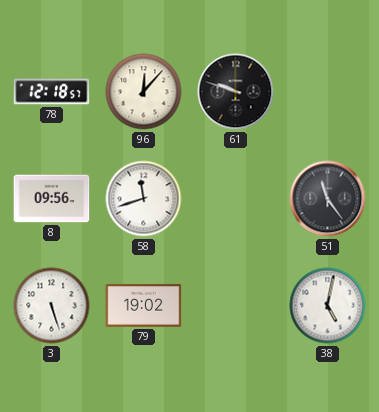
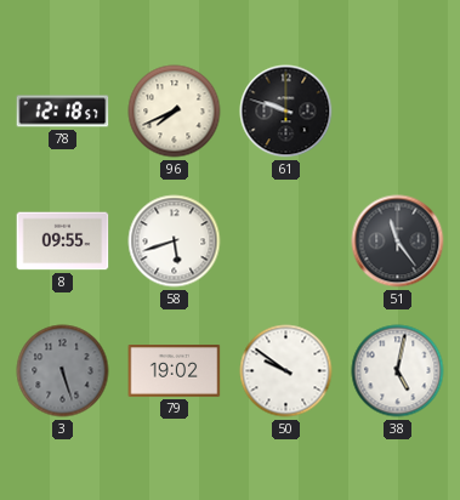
96: 12:07 -> 7:41 (175, 112)
8: 09:56 -> 09:55 (63, 242)
58: 11:42 -> 5:42 (175, 242)
3 dial: white -> grey (63, 371)
50: none -> 9:51 (286, 371)
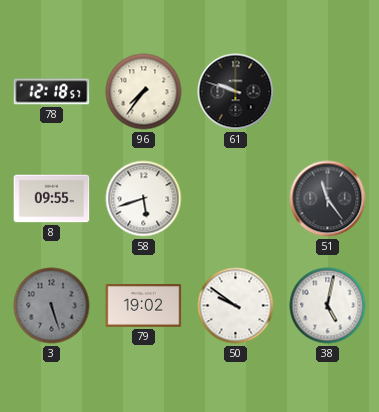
96: 7:41 -> 7:36 (144, 92)
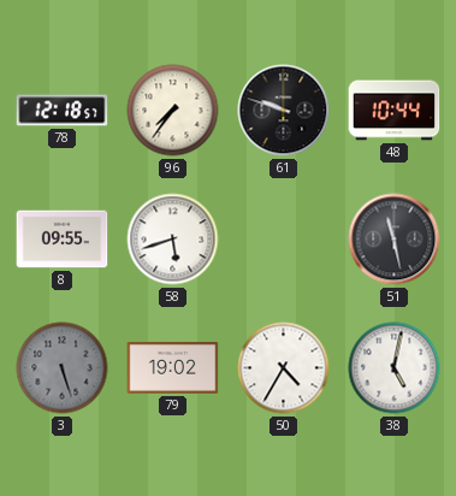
48: none -> 10:44 (395, 111)
51: 11:24 -> 11:28 (395, 240)
50: 9:51 -> 4:35 (284, 368)
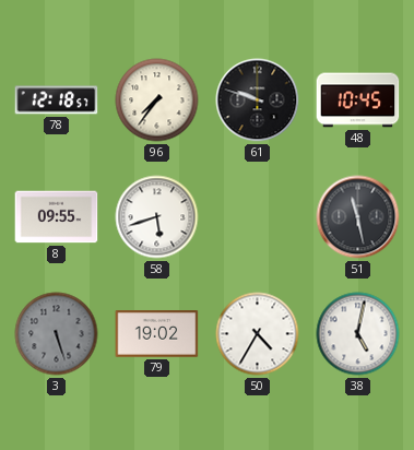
48: 10:44 -> 10:45 (358, 100)
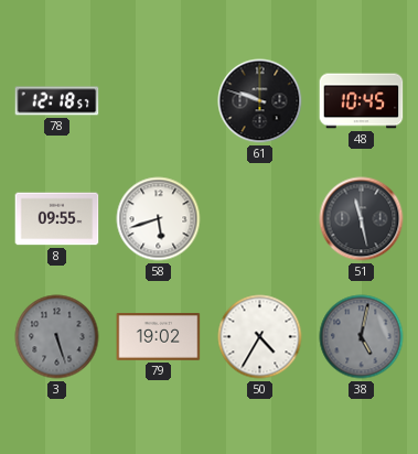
96: 7:36 -> none (157, 100)
38 dial: white -> grey (362, 337)
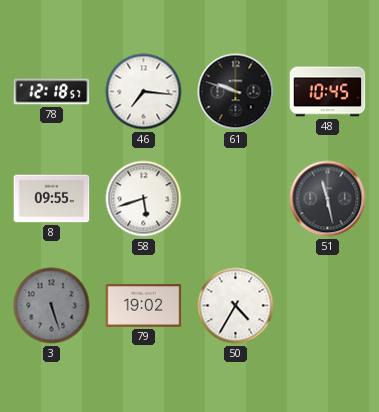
46: none -> 7:16 (144, 92)
38: 5:02 -> none (362, 337)
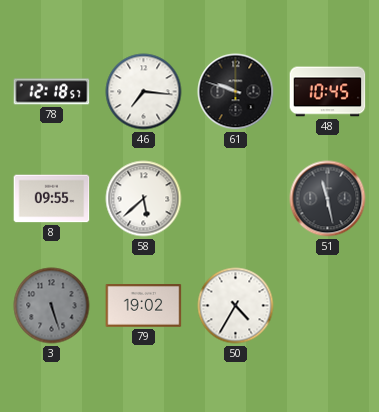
58: 5:42 -> 5:38 (144, 199)
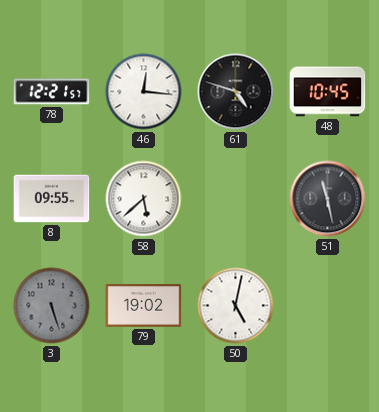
78: 12:18 -> 12:21 (52, 92)
46: 7:16 -> 12:16 (144, 92)
61: 9:48 -> 4:48 (236, 92)
50: 4:35 -> 5:02 (236, 306)
